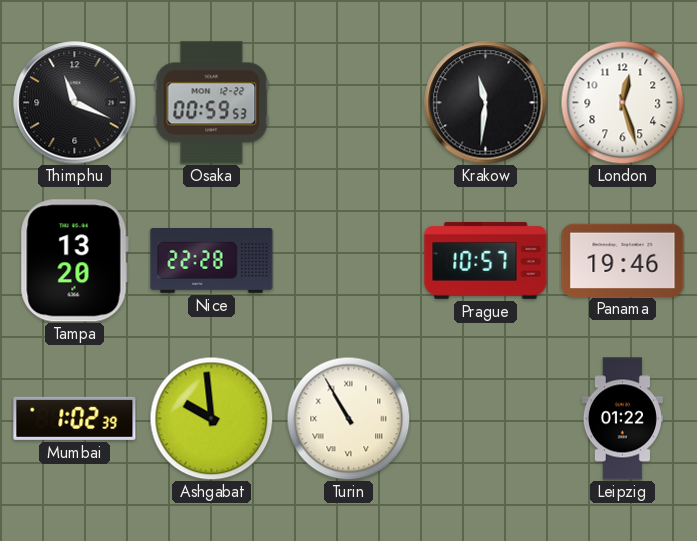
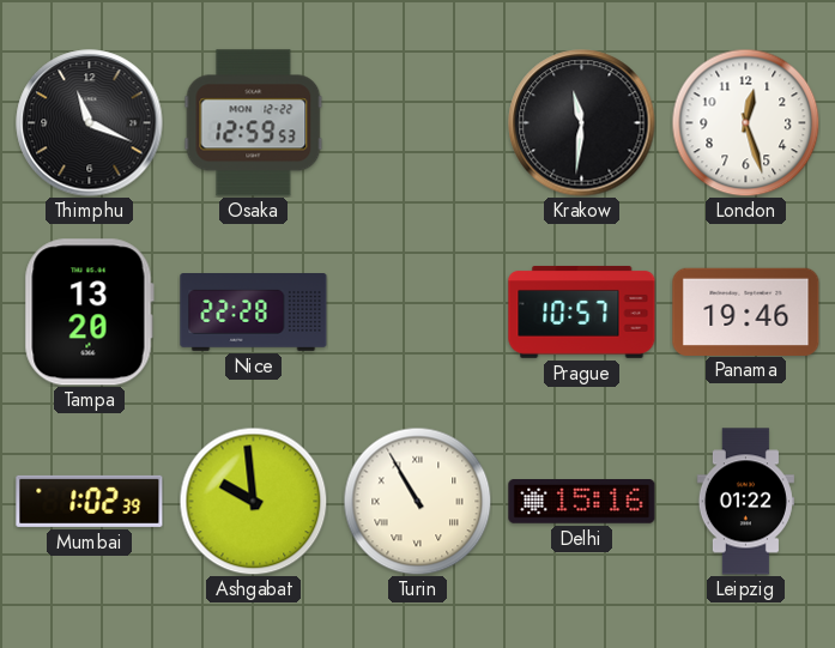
Osaka: 00:59 -> 12:59 (254, 123)
Delhi: none -> 15:16 (582, 502)
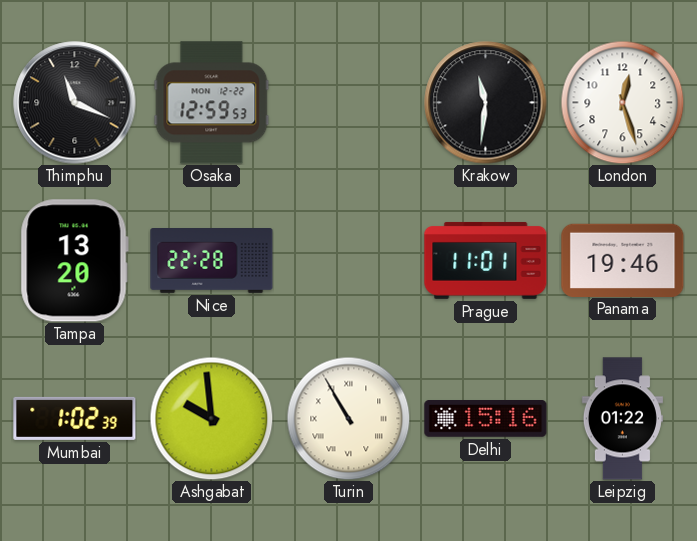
Prague: 10:57 -> 11:01 (486, 260)
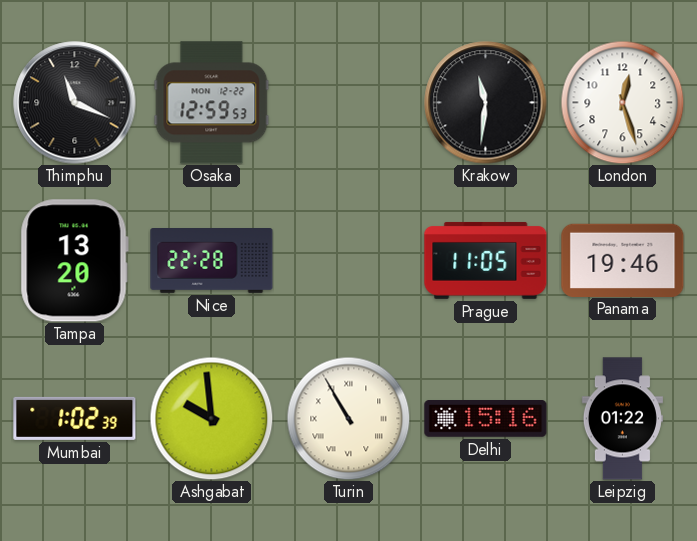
Prague: 11:01 -> 11:05 (486, 260)
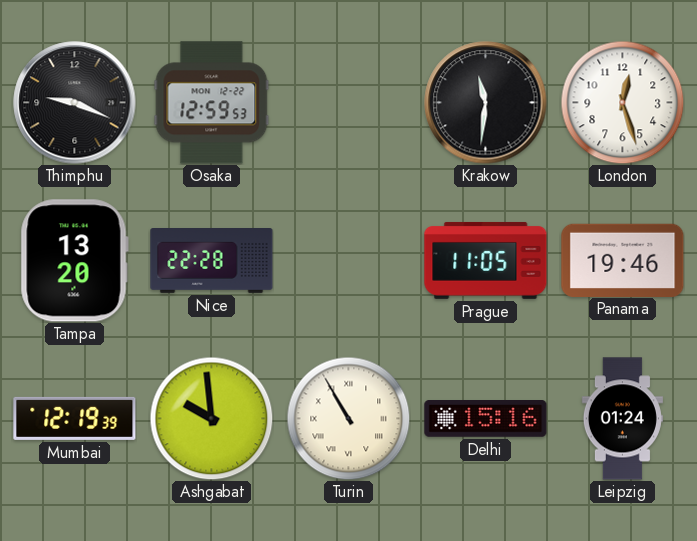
Thimphu: 11:19 -> 9:19 (75, 103)
Mumbai: 1:02 -> 12:19 (75, 418)
Leipzig: 01:22 -> 01:24 (622, 419)
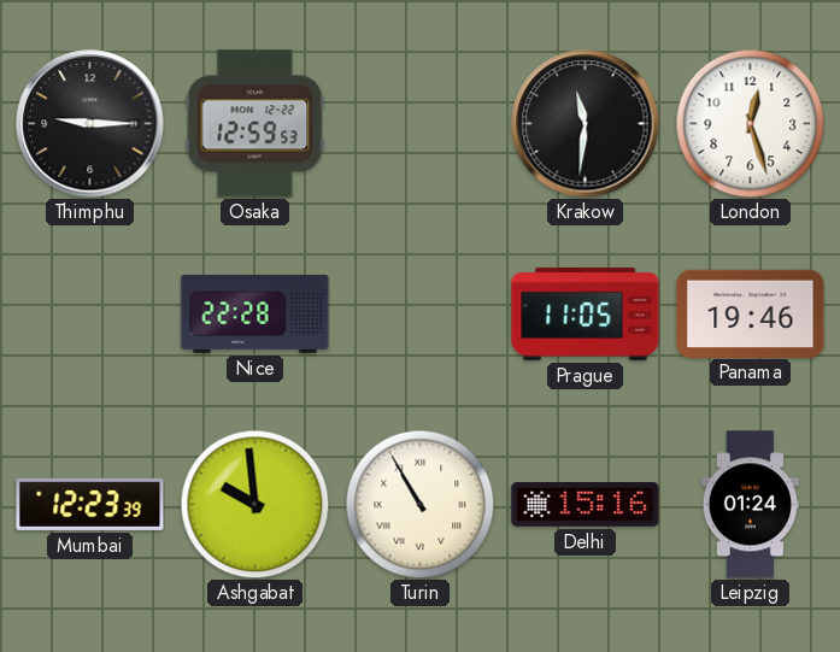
Thimphu: 9:19 -> 9:15 (90, 124)
Tampa: 13:20 -> none (74, 261)
Mumbai: 12:19 -> 12:23 (90, 504)
